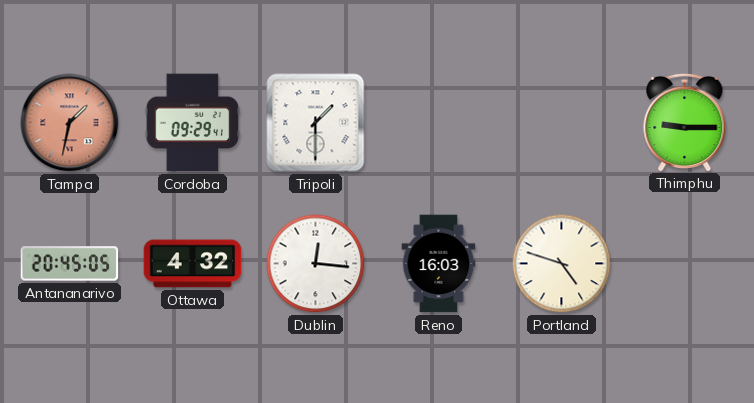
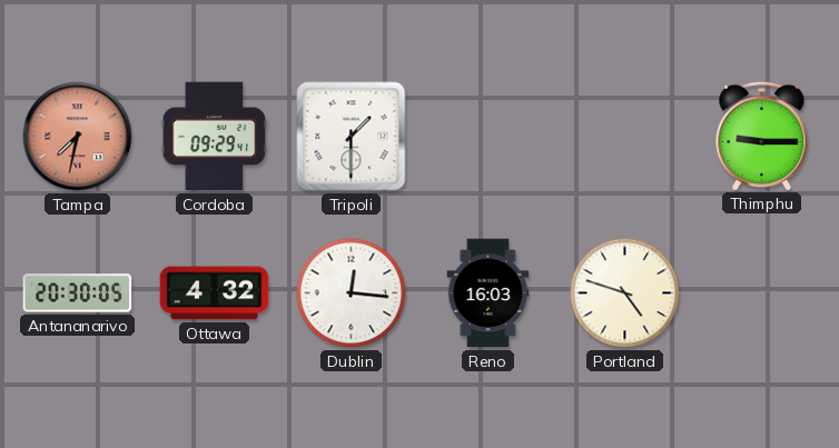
Tampa: 1:32 -> 7:32 (78, 137)
Antananarivo: 20:45 -> 20:30 (78, 293)
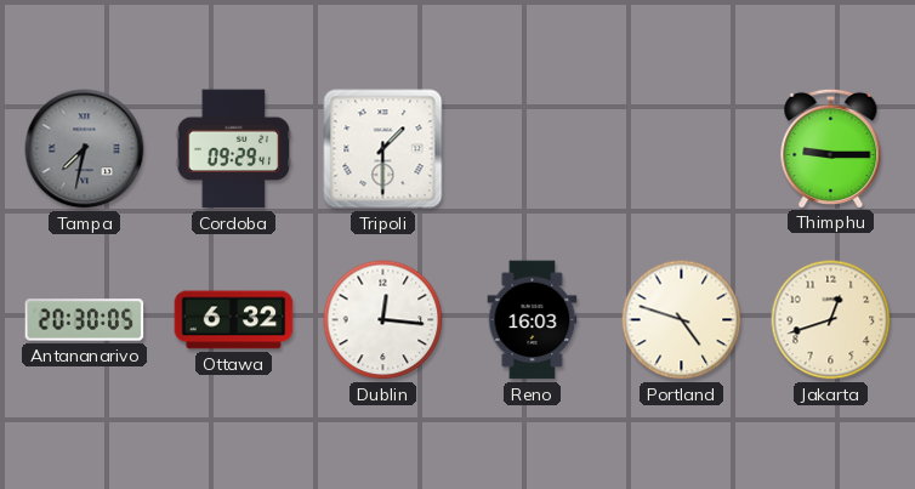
Tampa dial: salmon -> grey (85, 149)
Ottawa: 4:32 -> 6:32 (234, 320)
Jakarta: none -> 12:42 (831, 320)
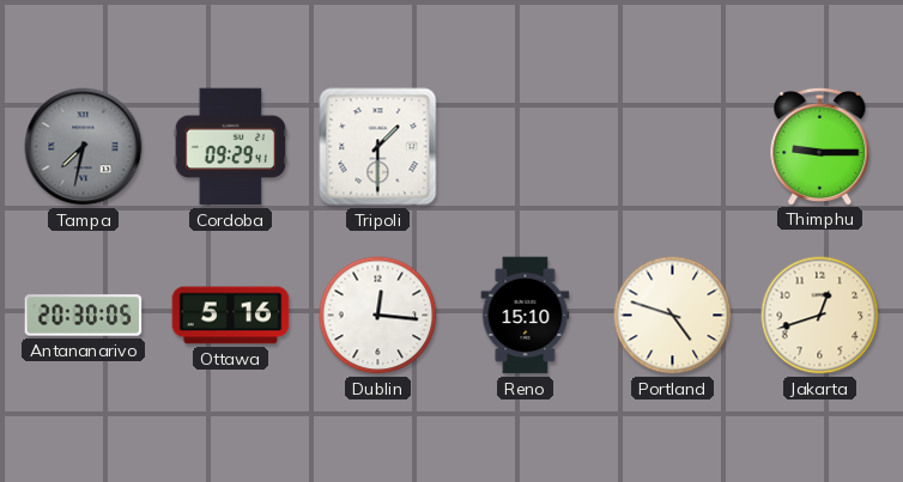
Ottawa: 6:32 -> 5:16 (231, 316)
Reno: 16:03 -> 15:10 (526, 316)
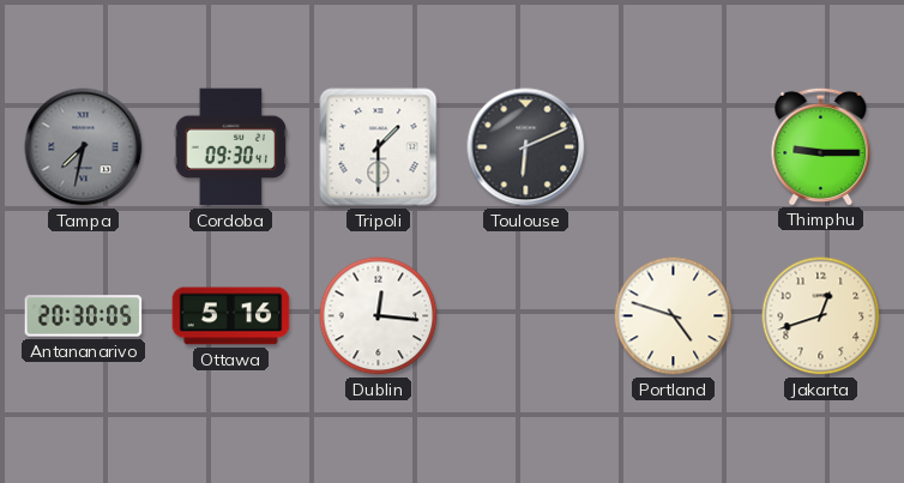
Cordoba: 09:29 -> 09:30 (231, 147)
Toulouse: none -> 6:11 (526, 147)
Reno: 15:10 -> none (526, 316)
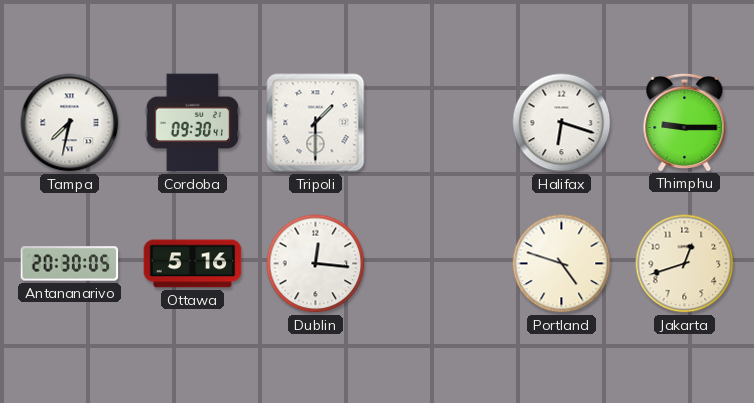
Tampa dial: grey -> white (70, 123)
Toulouse: 6:11 -> none (526, 147)
Halifax: none -> 6:18 (562, 123)
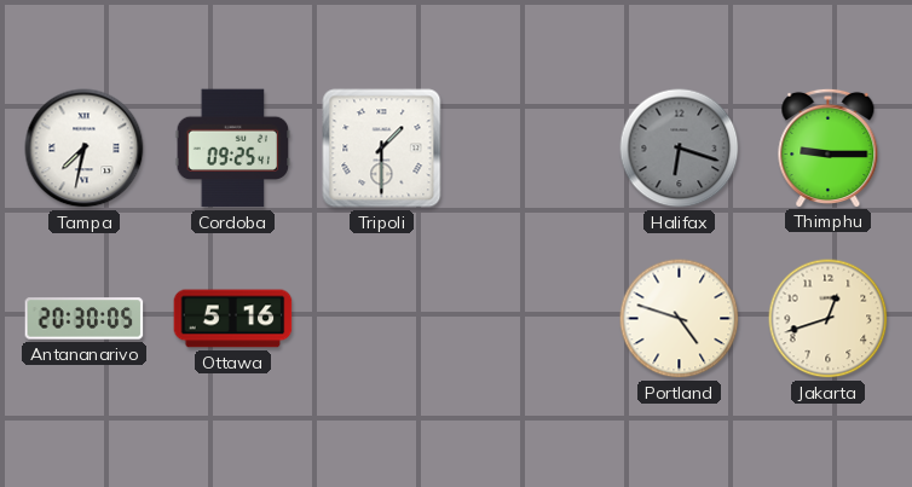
Cordoba: 09:30 -> 09:25 (233, 149)
Halifax dial: white -> grey (680, 149)
Dublin: 12:16 -> none (316, 264)
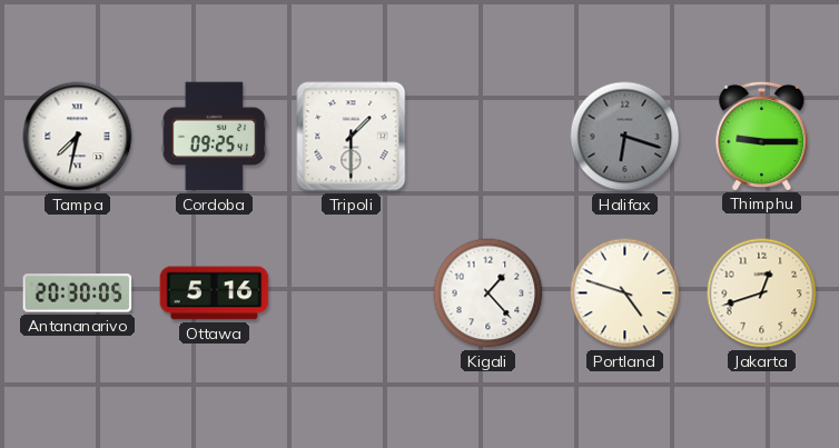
Kigali: none -> 1:23 (488, 293)
